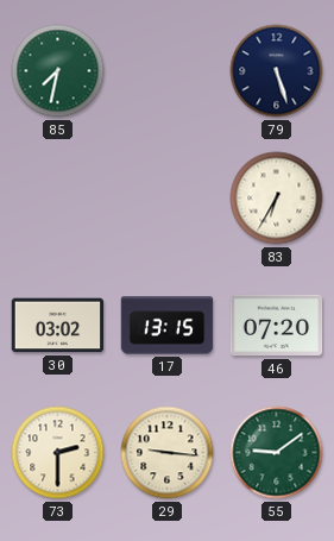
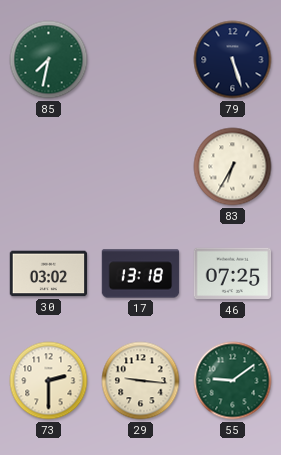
17: 13:15 -> 13:18 (141, 274)
46: 07:20 -> 07:25 (233, 274)
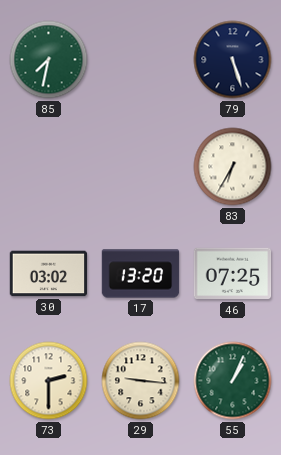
17: 13:18 -> 13:20 (141, 274)
55: 9:09 -> 1:04 (233, 381)
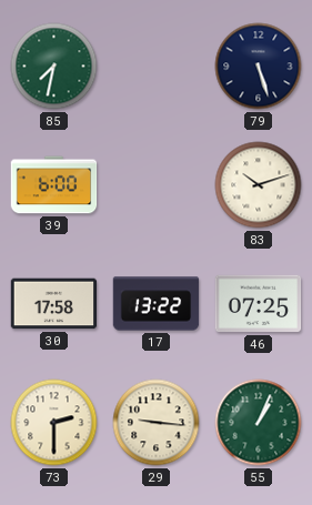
39: none -> 6:00 (54, 185)
83: 6:35 -> 10:12 (259, 185)
30: 03:02 -> 17:58 (54, 304)
17: 13:20 -> 13:22 (157, 304)
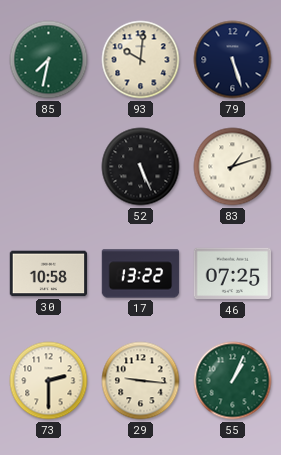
93: none -> 10:01 (141, 60)
39: 6:00 -> none (54, 185)
52: none -> 5:26 (141, 167)
83: 10:12 -> 1:12 (233, 167)
30: 17:58 -> 10:58 (49, 274)
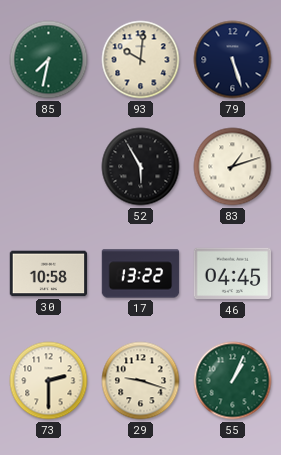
52: 5:26 -> 5:55 (141, 167)
46: 07:25 -> 04:45 (233, 274)
29: 9:16 -> 9:18 (141, 381)
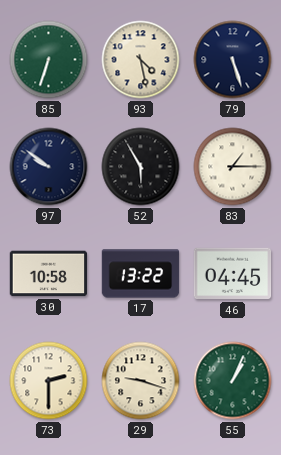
85: 7:32 -> 6:33 (49, 60)
93: 10:01 -> 4:28 (141, 60)
97: none -> 9:51 (49, 167)
83: 1:12 -> 1:15 (233, 167)
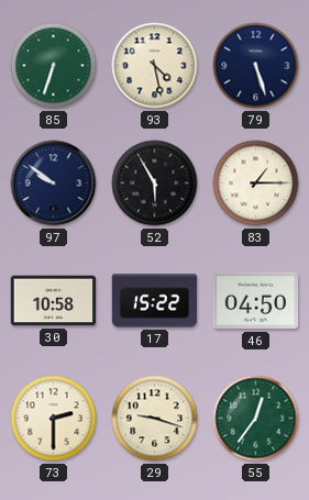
17: 13:22 -> 15:22 (155, 301)
46: 04:45 -> 04:50 (256, 301)
55: 1:04 -> 12:36 (256, 419)
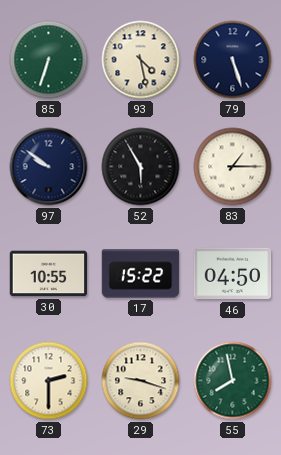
30: 10:58 -> 10:55 (49, 274)
55: 12:36 -> 7:58 (233, 381)
